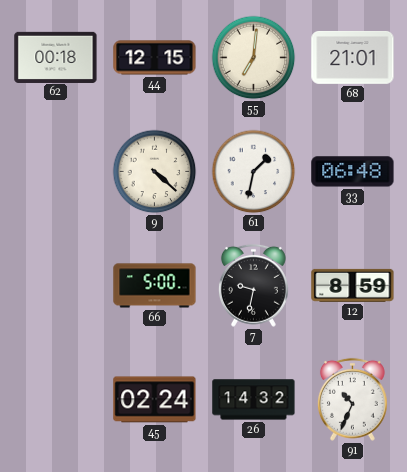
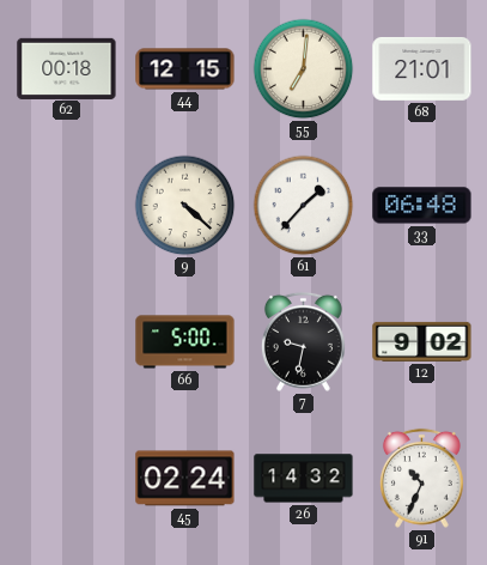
61: 1:32 -> 1:37 (304, 206)
12: 8:59 -> 9:02 (422, 341)
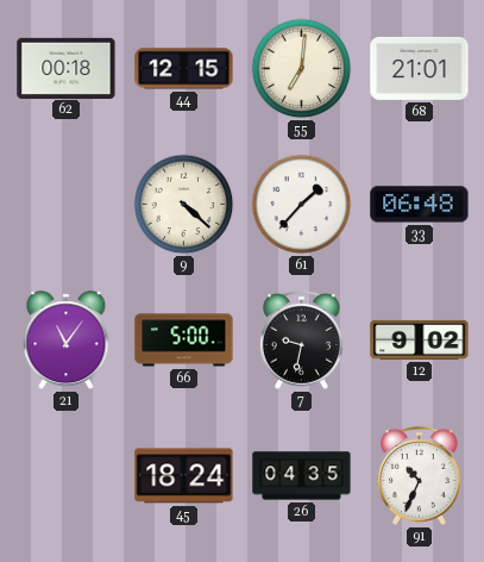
21: none -> 11:06 (67, 341)
45: 02:24 -> 18:24 (184, 476)
26: 14:32 -> 04:35 (302, 476)
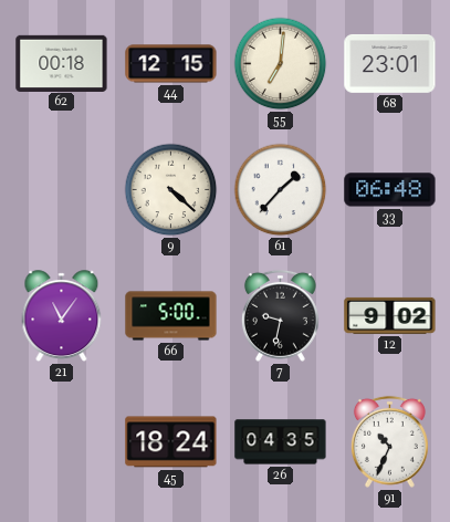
68: 21:01 -> 23:01 (390, 63)
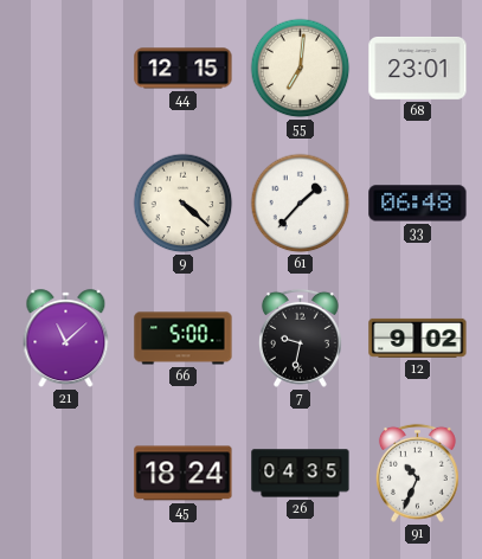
62: 00:18 -> none (62, 63)
21: 11:06 -> 11:08 (66, 339)
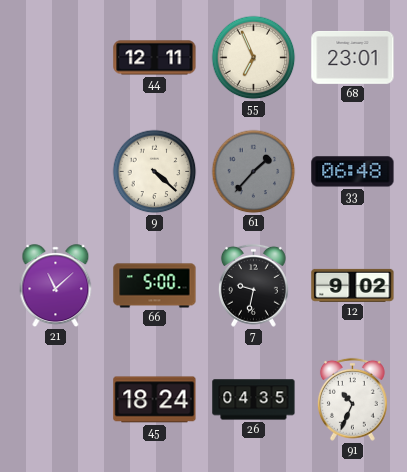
44: 12:15 -> 12:11 (155, 58)
55: 7:01 -> 6:56 (254, 58)
61 dial: white -> grey (254, 172)
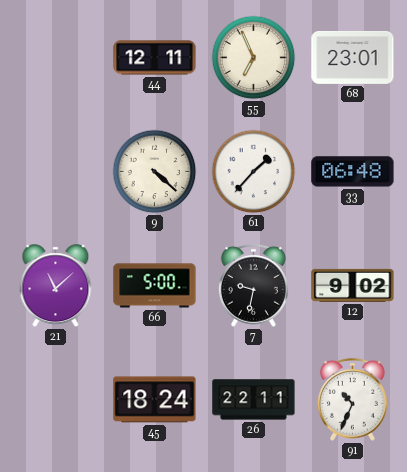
61 dial: grey -> white (254, 172)
26: 04:35 -> 22:11 (254, 400)
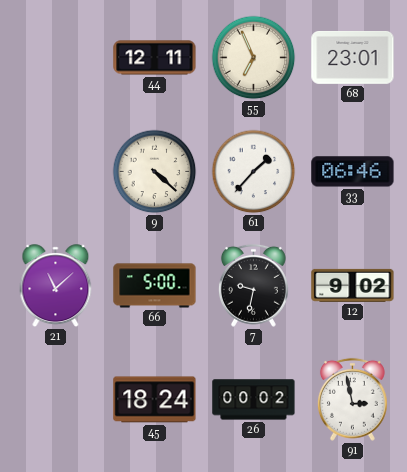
33: 06:48 -> 06:46 (353, 172)
26: 22:11 -> 00:02 (254, 400)
91: 10:34 -> 2:58 (352, 399)
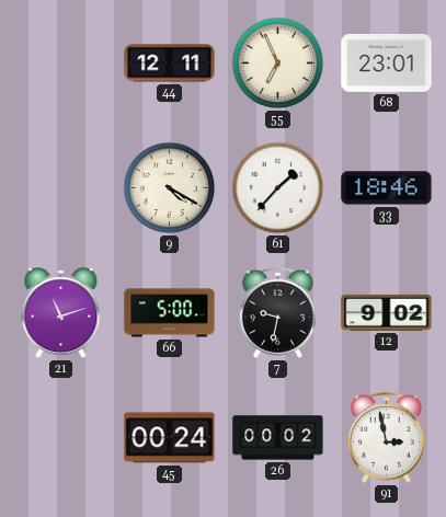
9: 4:22 -> 4:20 (170, 188)
33: 06:46 -> 18:46 (387, 188)
21: 11:08 -> 11:12 (61, 313)
45: 18:24 -> 00:24 (170, 438)
